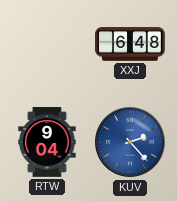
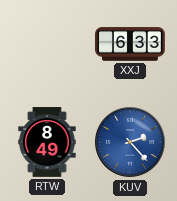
XXJ: 6:48 -> 6:33 (130, 44)
RTW: 9:04 -> 8:49 (47, 142)
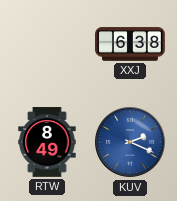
XXJ: 6:33 -> 6:38 (130, 44)
KUV: 2:23 -> 2:19 (130, 142)
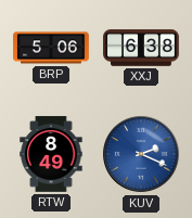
BRP: none -> 5:06 (51, 48)
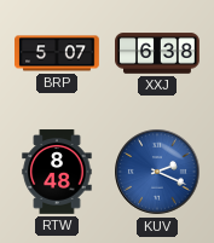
BRP: 5:06 -> 5:07 (57, 53)
RTW: 8:49 -> 8:48 (57, 172)
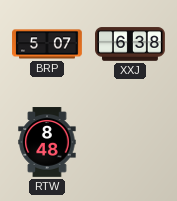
KUV: 2:19 -> none (157, 172)
